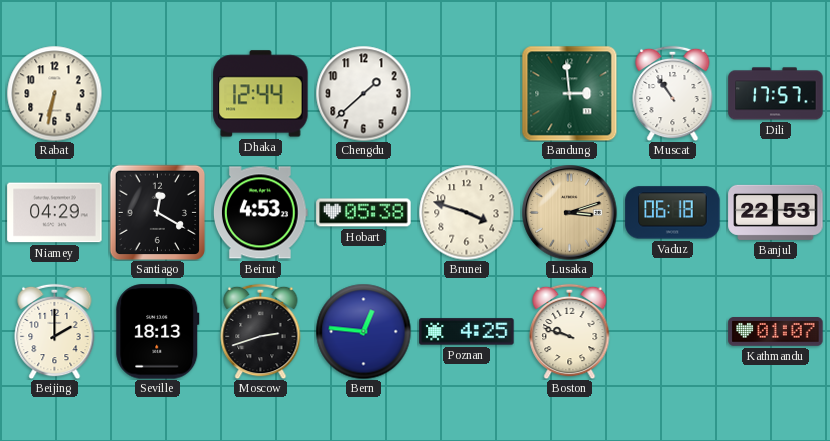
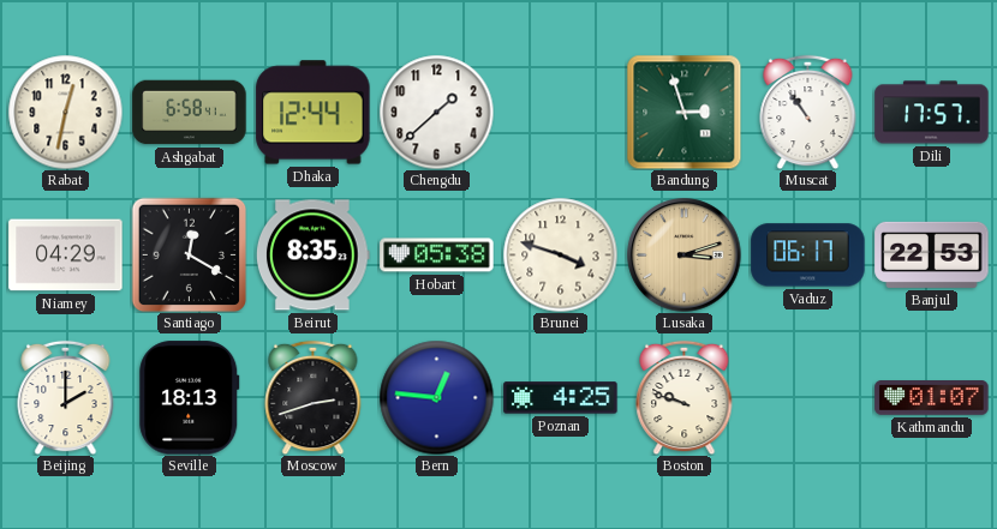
Rabat: 6:32 -> 12:32 (65, 112)
Ashgabat: none -> 6:58 (190, 113)
Bandung: 2:59 -> 2:57 (683, 112)
Beirut: 4:53 -> 8:35 (314, 256)
Vaduz: 06:18 -> 06:17 (808, 256)
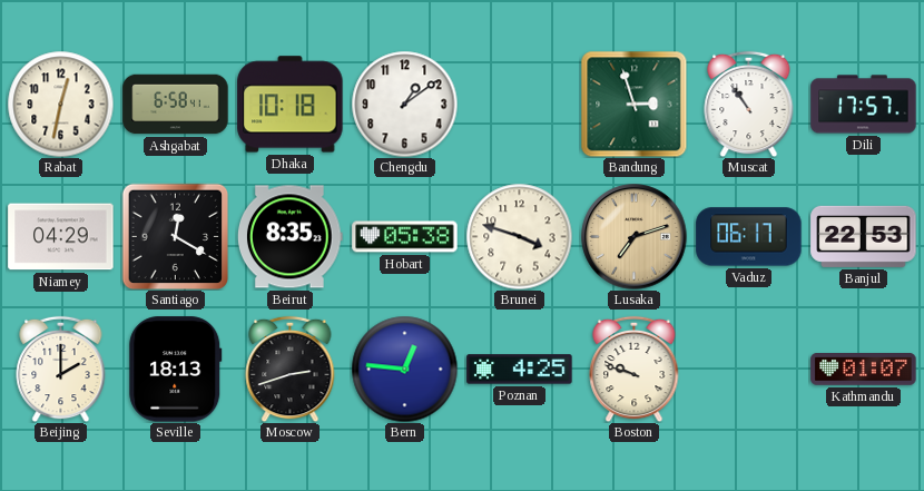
Dhaka: 12:44 -> 10:18 (291, 105)
Chengdu: 1:38 -> 1:09 (404, 104)
Lusaka: 3:12 -> 7:12 (635, 237)
